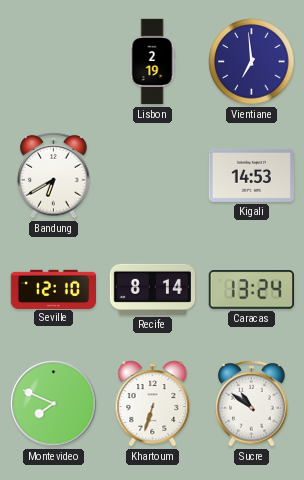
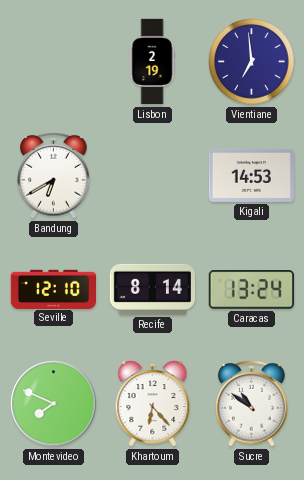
Khartoum: 6:33 -> 6:23 (153, 404)
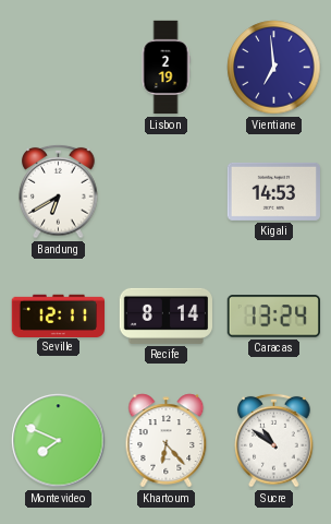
Seville: 12:10 -> 12:11 (58, 315)
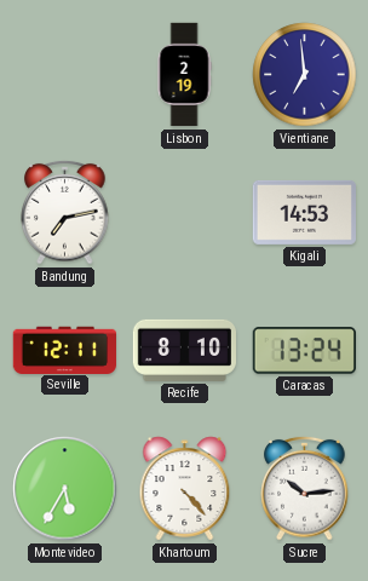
Bandung: 6:40 -> 7:13 (65, 212)
Recife: 8:14 -> 8:10 (185, 350)
Montevideo: 7:49 -> 5:35 (65, 489)
Khartoum: 6:23 -> 4:23 (185, 489)
Sucre: 10:51 -> 10:14 (305, 488)
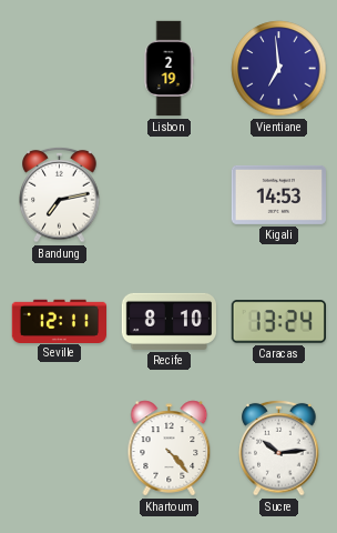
Montevideo: 5:35 -> none (65, 489)
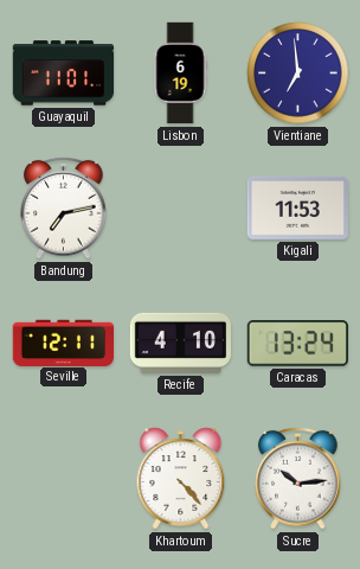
Guayaquil: none -> 11:01 (64, 73)
Lisbon: 2:19 -> 6:19 (180, 73)
Kigali: 14:53 -> 11:53 (297, 207)
Recife: 8:10 -> 4:10 (181, 343)
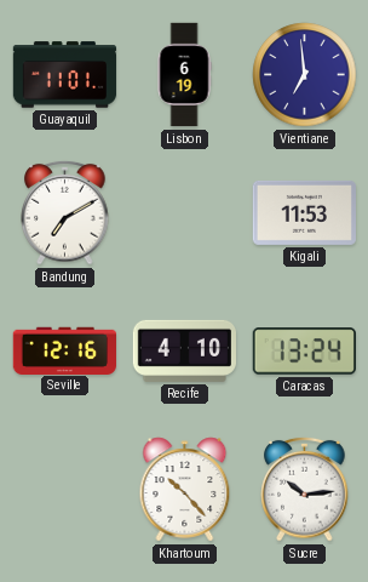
Bandung: 7:13 -> 7:10 (65, 212)
Seville: 12:11 -> 12:16 (64, 350)
Khartoum: 4:23 -> 10:23 (185, 490)
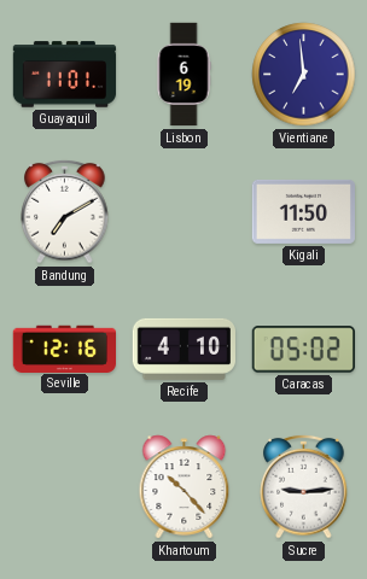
Kigali: 11:53 -> 11:50 (303, 211)
Caracas: 13:24 -> 05:02 (303, 350)
Sucre: 10:14 -> 9:14 (304, 486)
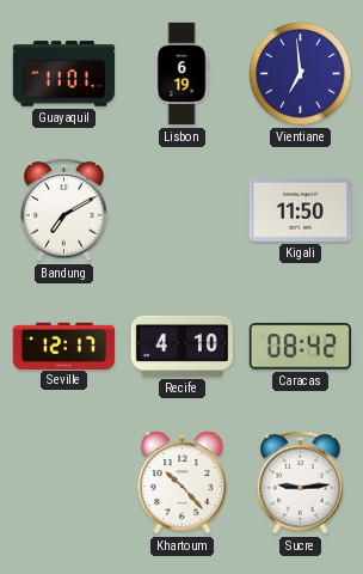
Seville: 12:16 -> 12:17 (63, 346)
Caracas: 05:02 -> 08:42 (300, 347)
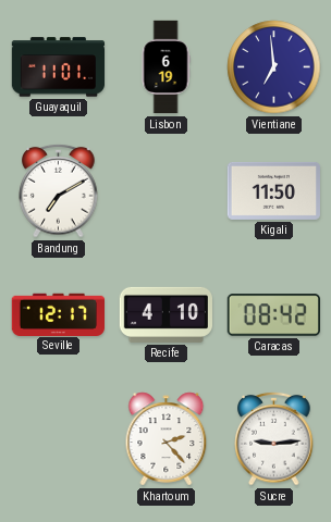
Khartoum: 10:23 -> 2:23 (167, 439)
